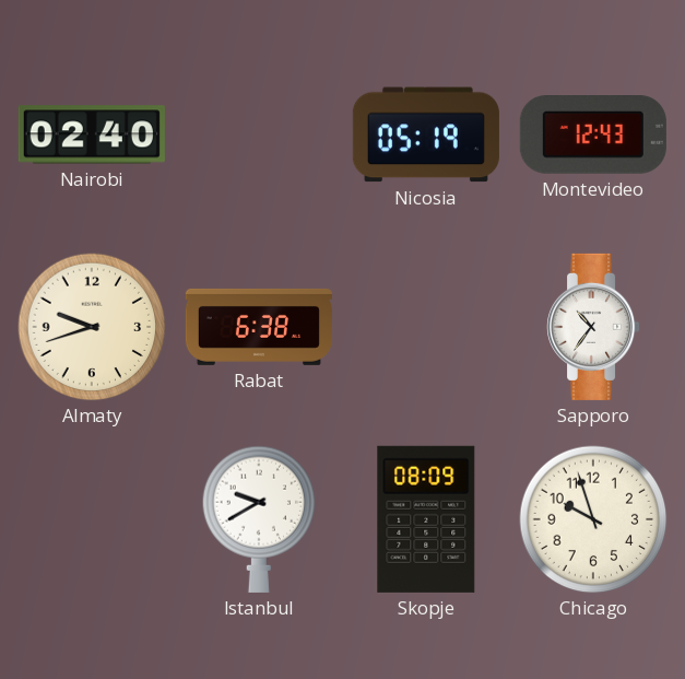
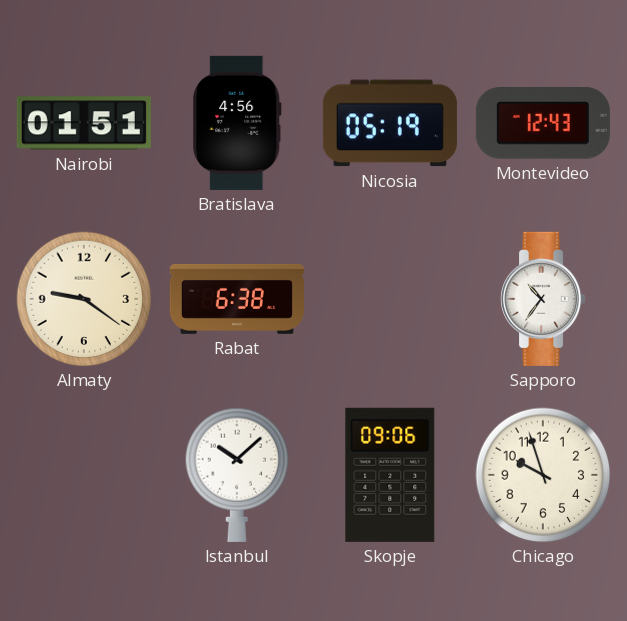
Nairobi: 02:40 -> 01:51 (84, 123)
Bratislava: none -> 4:56 (237, 123)
Almaty: 9:42 -> 9:21 (84, 299)
Istanbul: 9:40 -> 10:08 (237, 475)
Skopje: 08:09 -> 09:06 (390, 475)
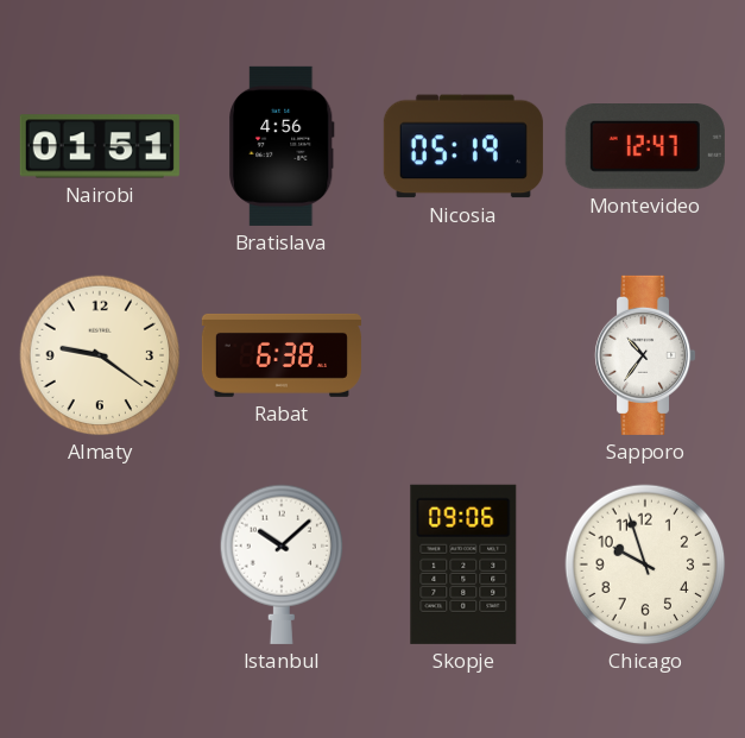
Montevideo: 12:43 -> 12:47 (645, 147)
